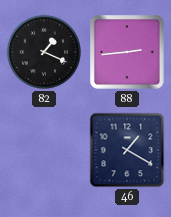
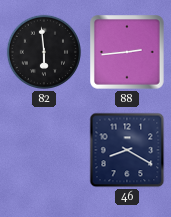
82: 1:19 -> 5:59 (44, 52)
46: 1:20 -> 8:20 (127, 150)
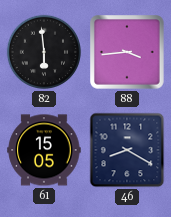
88: 2:44 -> 3:44 (128, 53)
61: none -> 15:05 (44, 150)
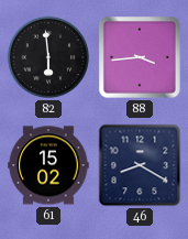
61: 15:05 -> 15:02 (48, 165)
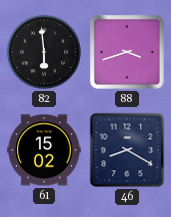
88: 3:44 -> 3:42 (128, 53)
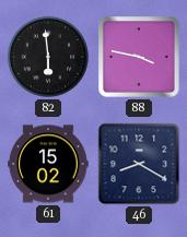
88: 3:42 -> 3:47 (140, 58)
